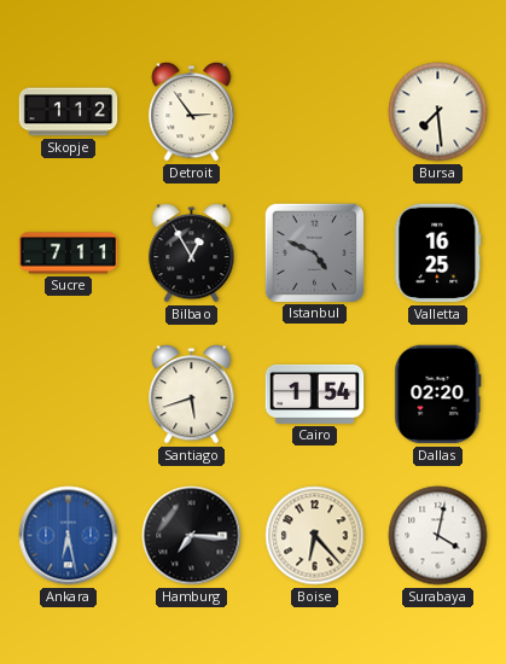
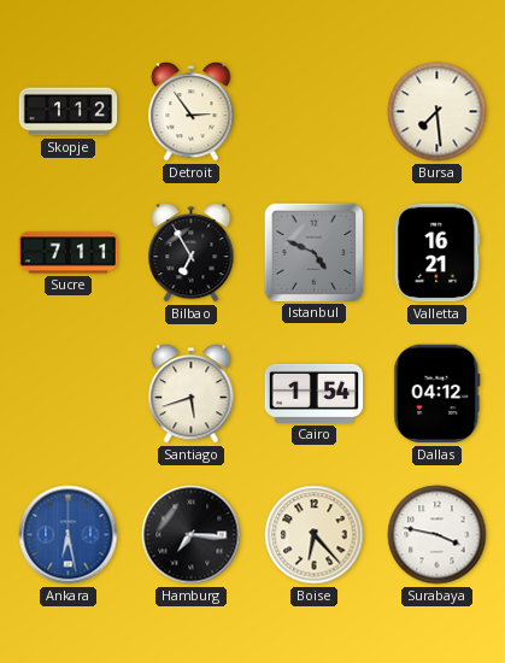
Bilbao: 12:55 -> 6:55 (192, 253)
Valletta: 16:25 -> 16:21 (438, 253)
Dallas: 02:20 -> 04:12 (438, 394)
Surabaya: 4:02 -> 3:47 (438, 535)
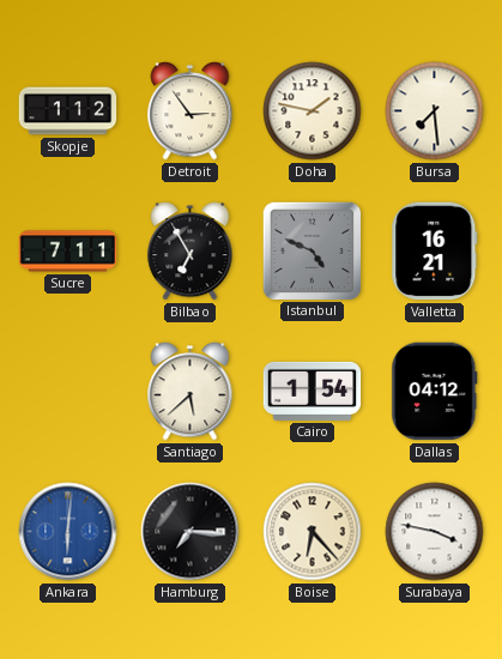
Doha: none -> 1:47 (313, 111)
Santiago: 5:42 -> 5:38 (190, 392)
Ankara: 6:28 -> 6:01 (68, 532)
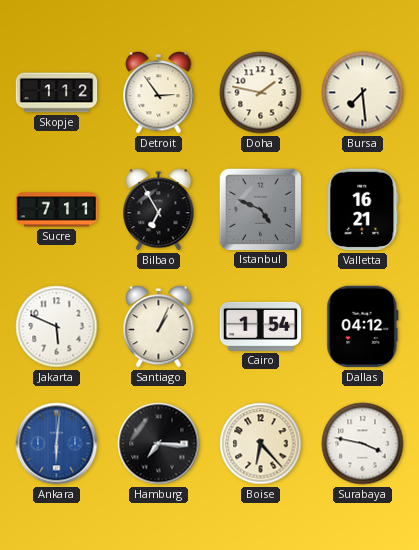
Jakarta: none -> 5:49 (57, 327)
Santiago: 5:38 -> 1:04 (159, 327)
